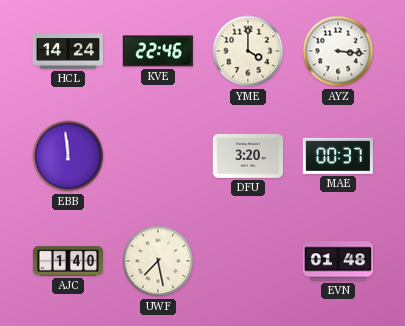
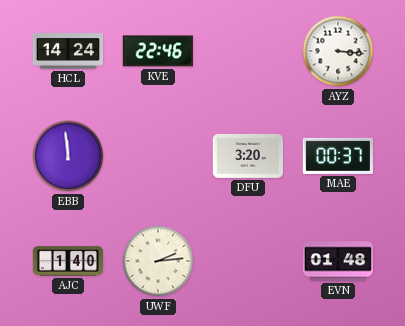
YME: 4:00 -> none (248, 51)
UWF: 7:28 -> 2:14 (158, 261)
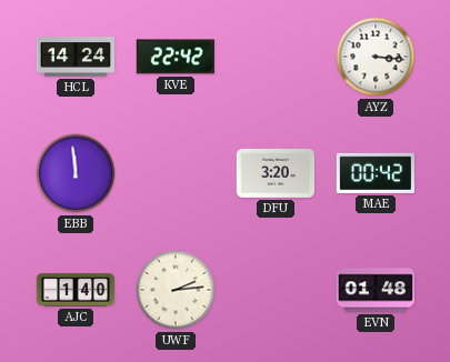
KVE: 22:46 -> 22:42 (176, 57)
MAE: 00:37 -> 00:42 (376, 173)
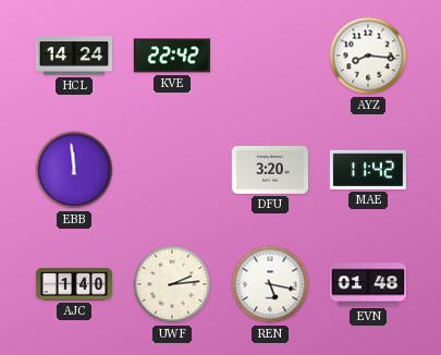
AYZ: 3:16 -> 8:16 (368, 56)
MAE: 00:42 -> 11:42 (368, 170)
REN: none -> 5:17 (270, 284)
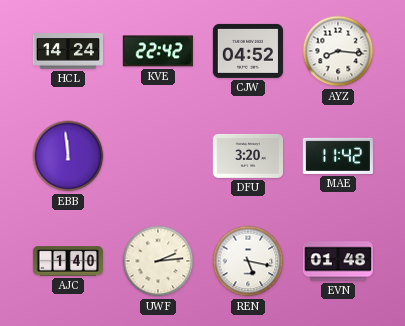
CJW: none -> 04:52 (247, 51)
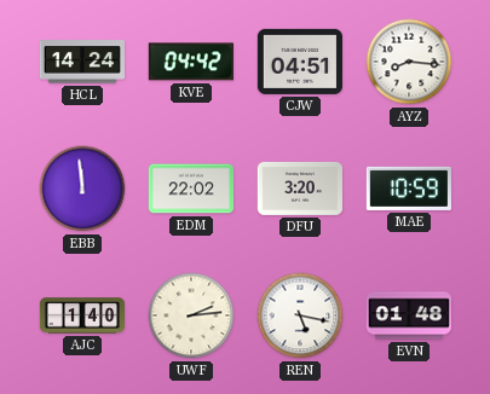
KVE: 22:42 -> 04:42 (191, 62)
CJW: 04:52 -> 04:51 (299, 62)
EDM: none -> 22:02 (190, 189)
MAE: 11:42 -> 10:59 (409, 189)
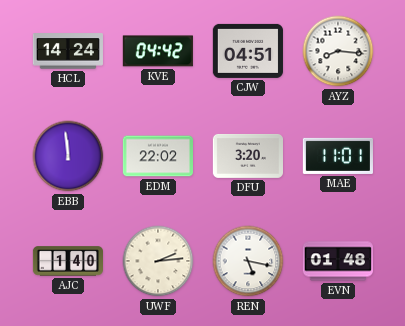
MAE: 10:59 -> 11:01 (338, 156)
